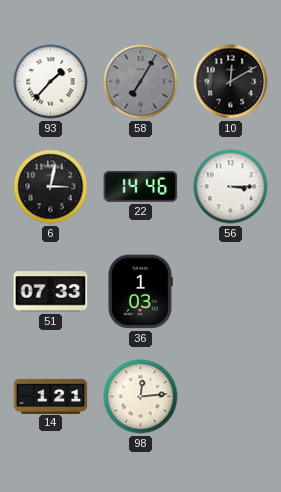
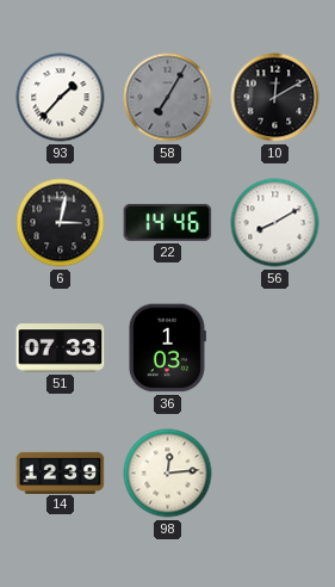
56: 3:15 -> 8:10 (275, 223)
14: 1:21 -> 12:39 (61, 472)
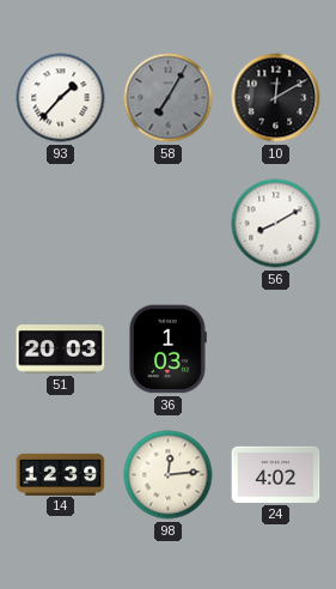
6: 3:02 -> none (61, 223)
22: 14:46 -> none (168, 222)
51: 07:33 -> 20:03 (61, 350)
24: none -> 4:02 (276, 474)
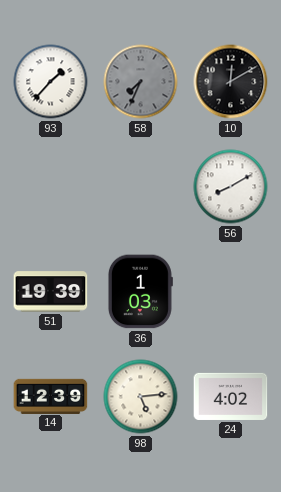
58: 7:05 -> 7:34 (141, 82)
51: 20:03 -> 19:39 (51, 292)
98: 12:14 -> 5:14 (141, 397)
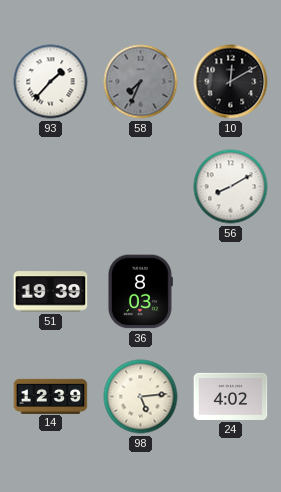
36: 1:03 -> 8:03 (140, 292)
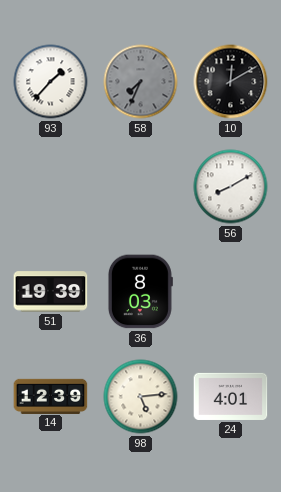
24: 4:02 -> 4:01 (231, 396)
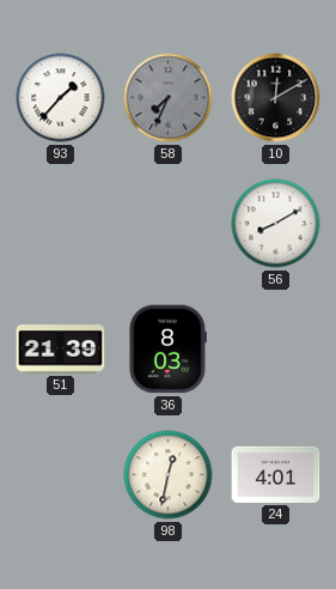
51: 19:39 -> 21:39 (61, 350)
14: 12:39 -> none (51, 396)
98: 5:14 -> 12:32 (169, 475)
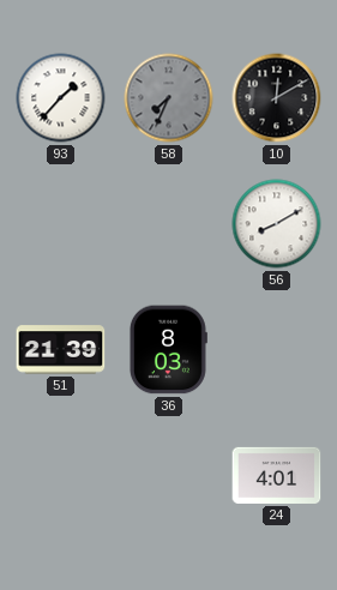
98: 12:32 -> none (169, 475)
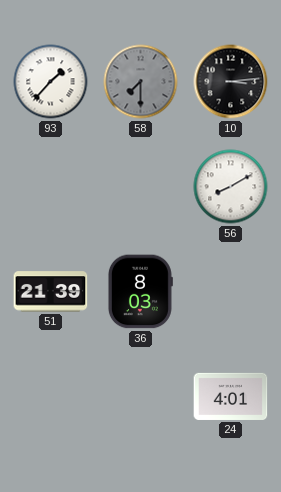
58: 7:34 -> 7:30 (141, 82)
10: 12:10 -> 3:14 (231, 82)
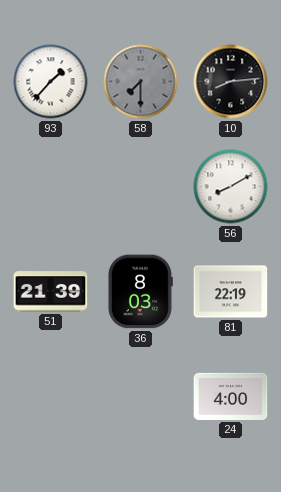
10: 3:14 -> 8:14 (231, 82)
81: none -> 22:19 (231, 292)
24: 4:01 -> 4:00 (231, 396)
